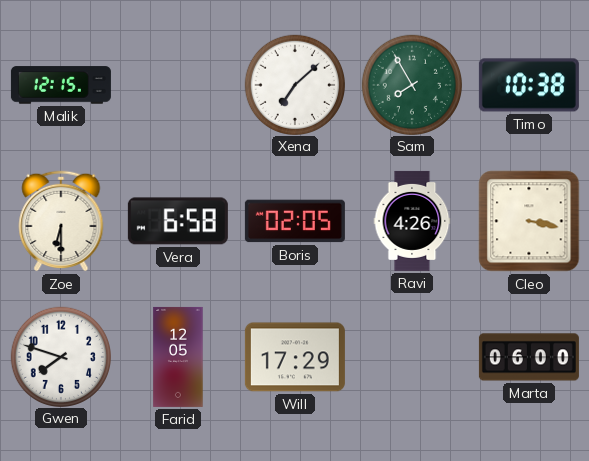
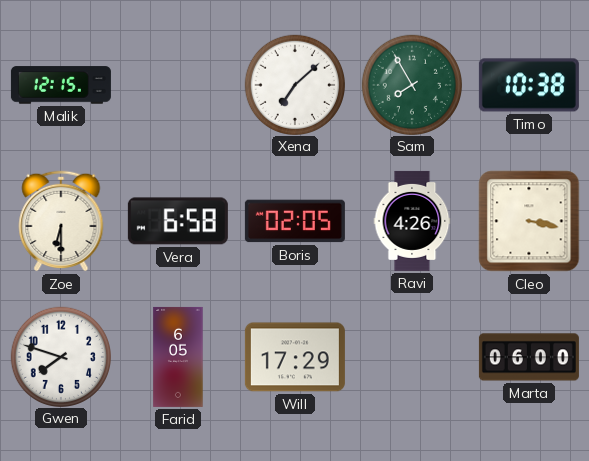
Farid: 12:05 -> 6:05 (178, 357)
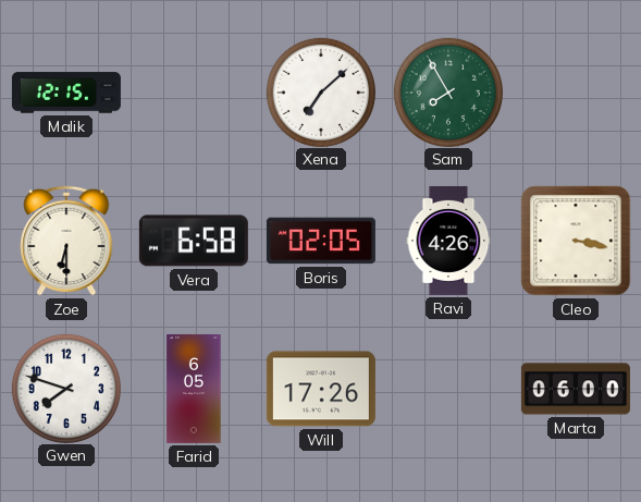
Timo: 10:38 -> none (529, 85)
Will: 17:29 -> 17:26 (321, 389)
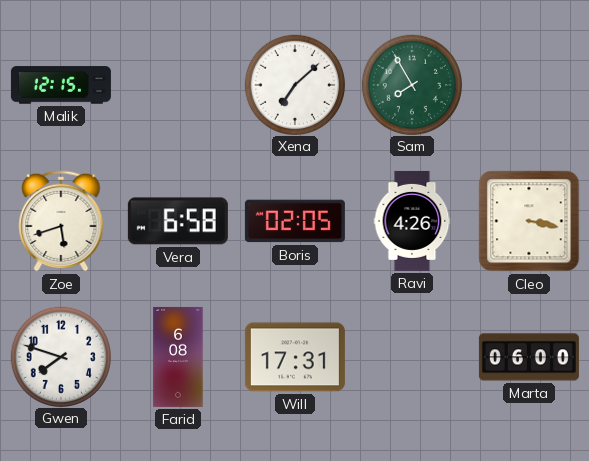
Zoe: 6:30 -> 5:42 (61, 221)
Farid: 6:05 -> 6:08 (178, 357)
Will: 17:26 -> 17:31 (295, 357)
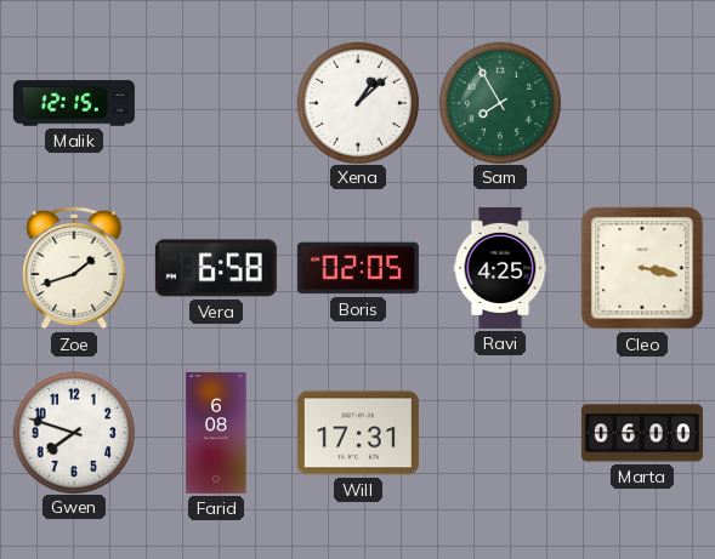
Xena: 7:08 -> 1:08 (357, 102)
Zoe: 5:42 -> 1:42 (74, 268)
Ravi: 4:26 -> 4:25 (500, 268)
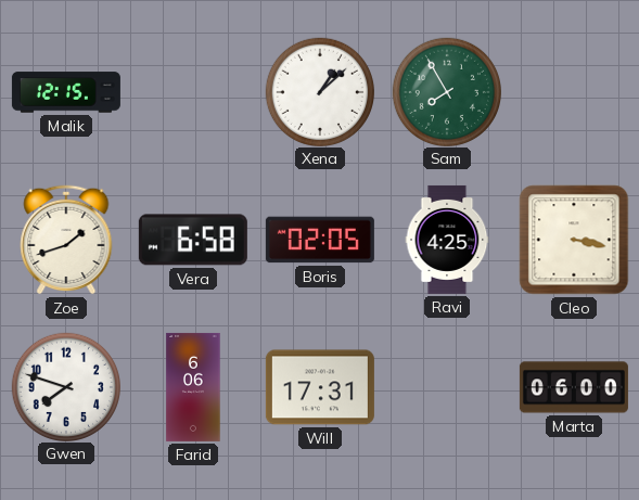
Farid: 6:08 -> 6:06 (193, 387)
